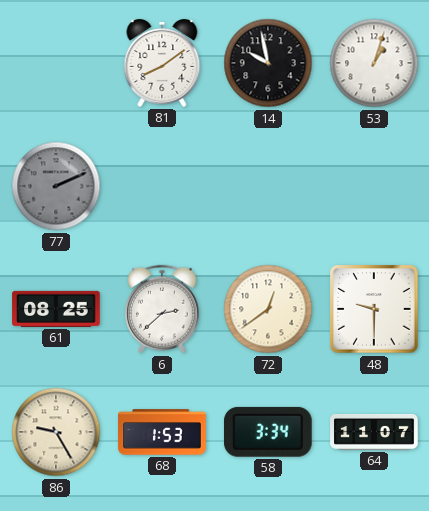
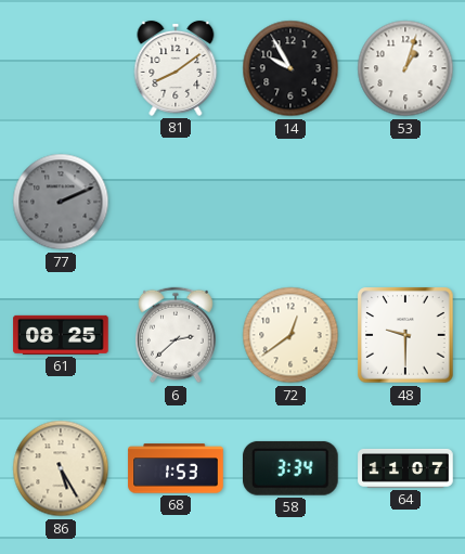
14: 9:58 -> 9:55 (290, 68)
86: 9:25 -> 5:25 (61, 468)
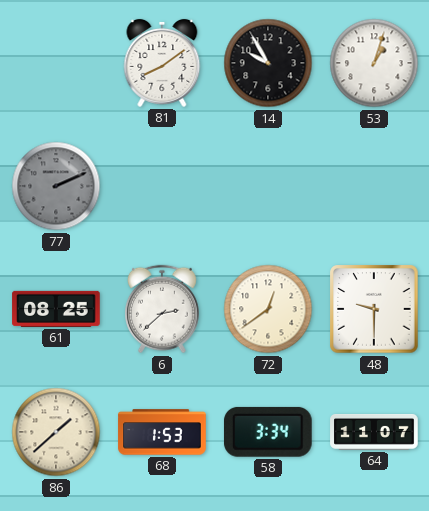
86: 5:25 -> 1:38 (56, 432)
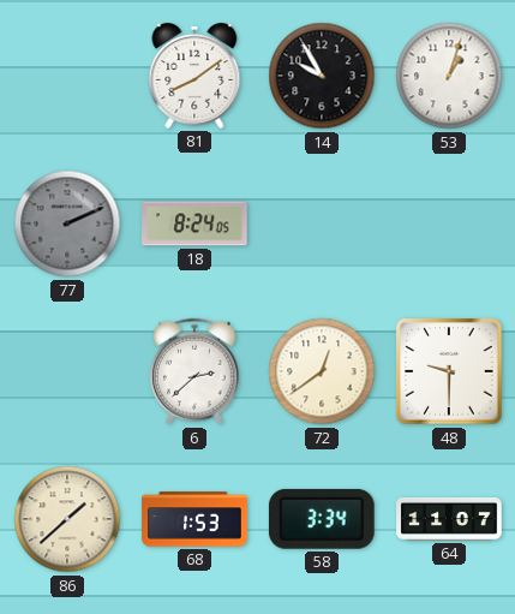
18: none -> 8:24 (194, 223)
61: 08:25 -> none (56, 309)
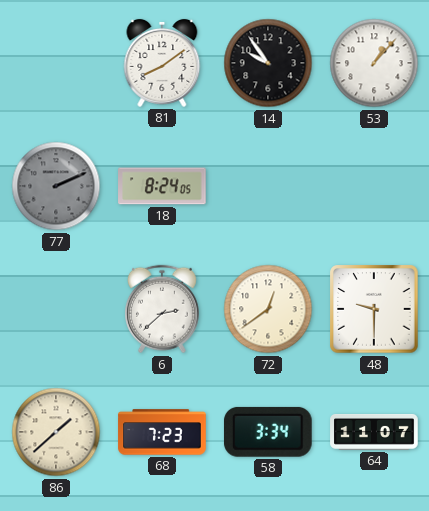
14: 9:55 -> 9:54 (268, 63)
53: 1:03 -> 1:07 (374, 63)
68: 1:53 -> 7:23 (162, 432)
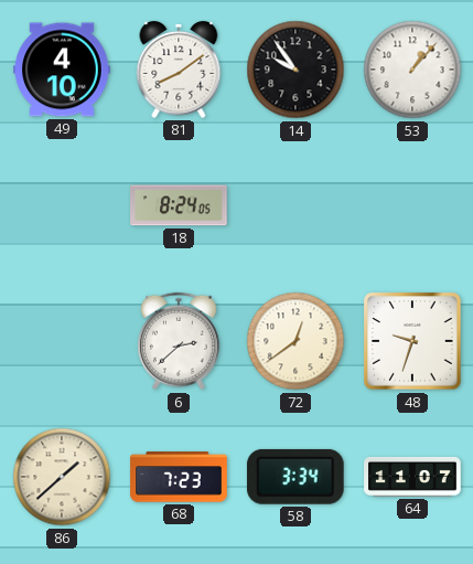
49: none -> 4:10 (62, 70)
77: 2:11 -> none (56, 186)
48: 9:30 -> 9:33 (412, 341)
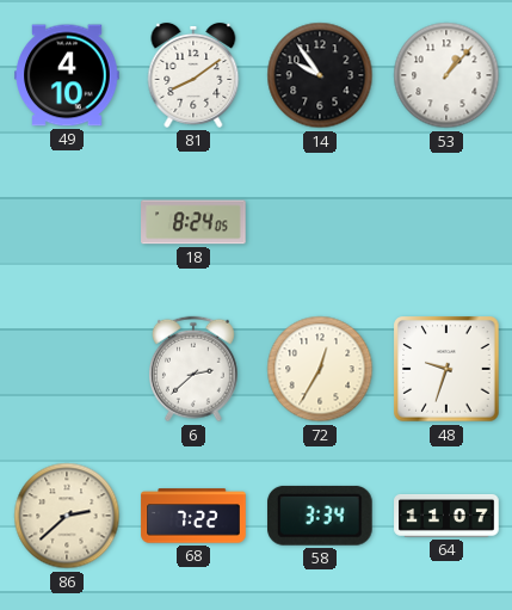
72: 12:39 -> 12:35 (320, 369)
86: 1:38 -> 2:38 (67, 516)
68: 7:23 -> 7:22 (193, 516)
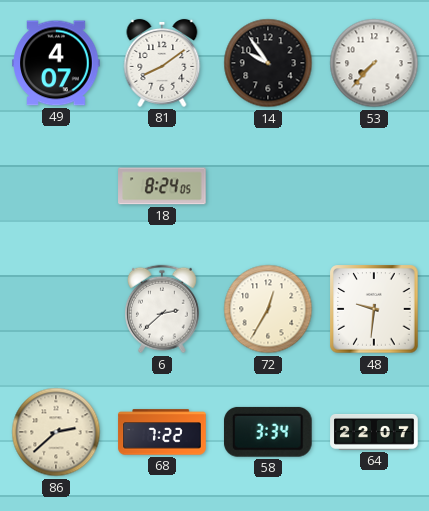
49: 4:10 -> 4:07 (56, 63)
53: 1:07 -> 7:37 (374, 63)
48: 9:33 -> 9:31 (374, 309)
64: 11:07 -> 22:07 (374, 432)
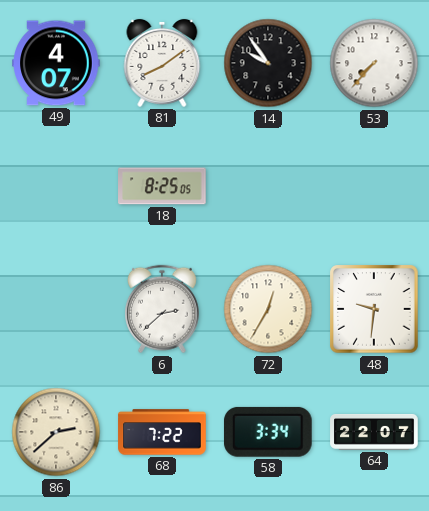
18: 8:24 -> 8:25 (162, 186)
